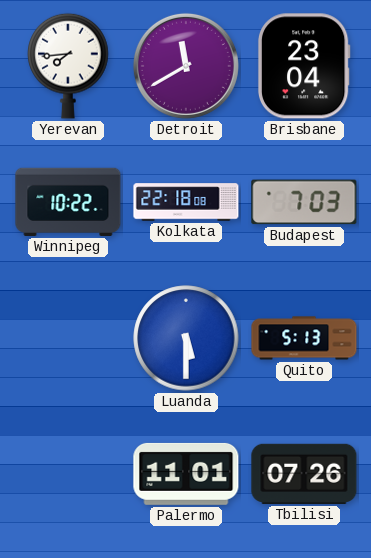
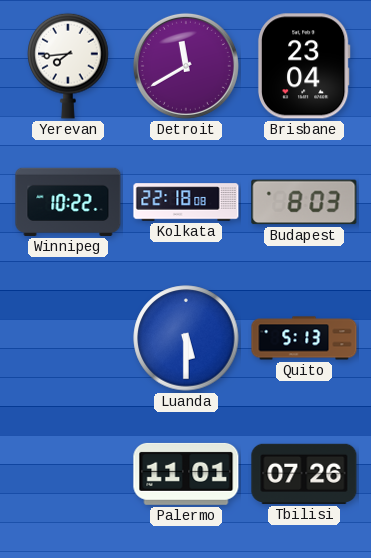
Budapest: 7:03 -> 8:03 (304, 202)
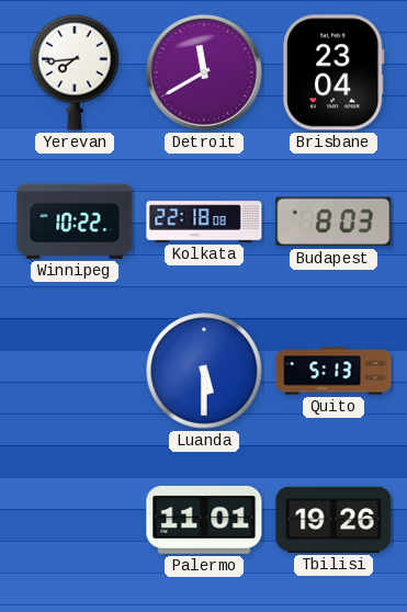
Tbilisi: 07:26 -> 19:26 (333, 520)
